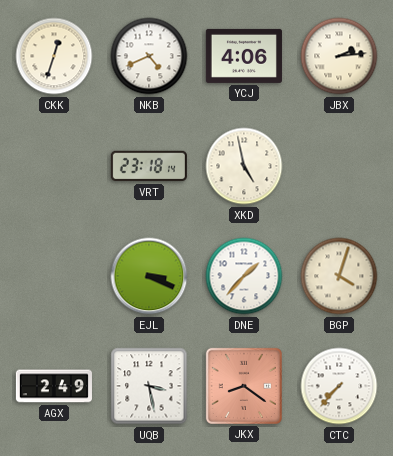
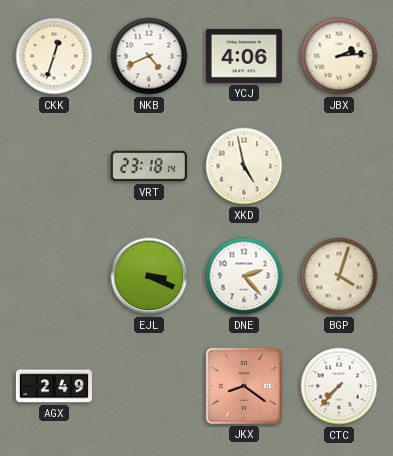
DNE: 1:37 -> 2:23 (244, 276)
UQB: 3:28 -> none (149, 386)
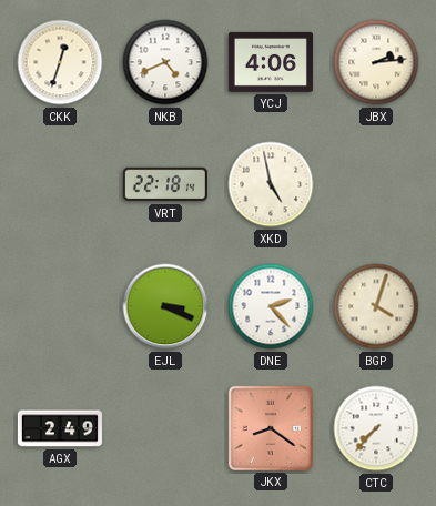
VRT: 23:18 -> 22:18 (165, 184)
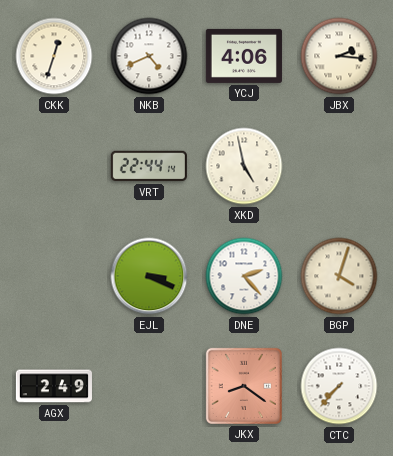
JBX: 2:14 -> 2:16 (339, 56)
VRT: 22:18 -> 22:44 (149, 166)
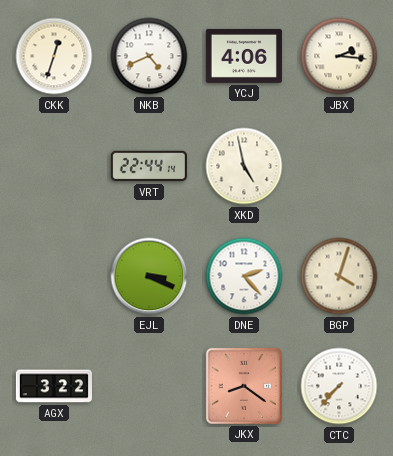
AGX: 2:49 -> 3:22 (54, 386)
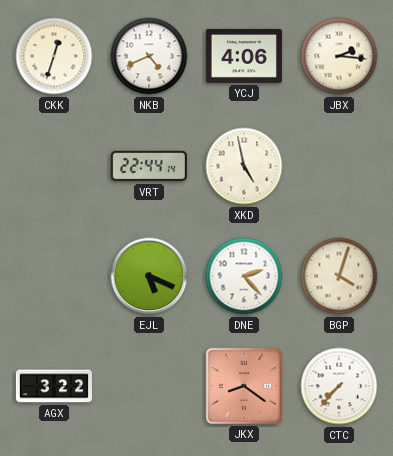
EJL: 3:19 -> 5:19 (149, 276)
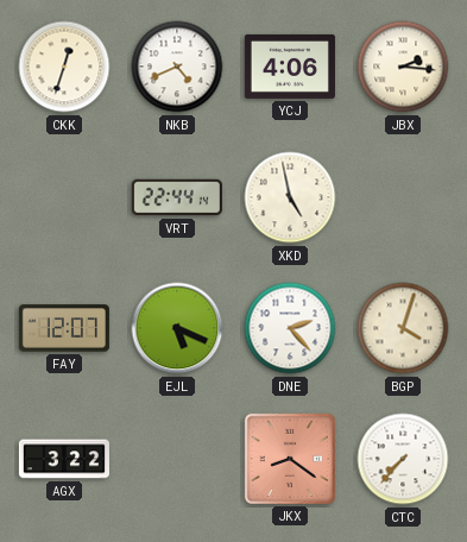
FAY: none -> 12:07 (64, 328)
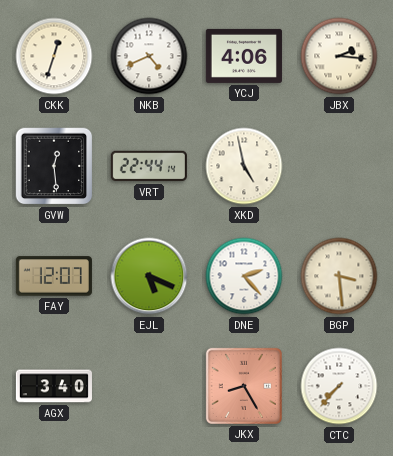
GVW: none -> 12:29 (54, 166)
BGP: 4:03 -> 3:29 (339, 276)
AGX: 3:22 -> 3:40 (54, 386)
JKX: 8:21 -> 8:25 (244, 386)
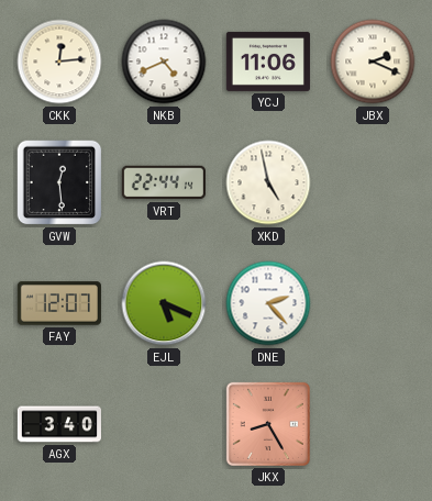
CKK: 12:33 -> 12:14 (59, 62)
YCJ: 4:06 -> 11:06 (268, 62)
JBX: 2:16 -> 2:19 (373, 62)
BGP: 3:29 -> none (339, 276)
CTC: 7:37 -> none (339, 386)
